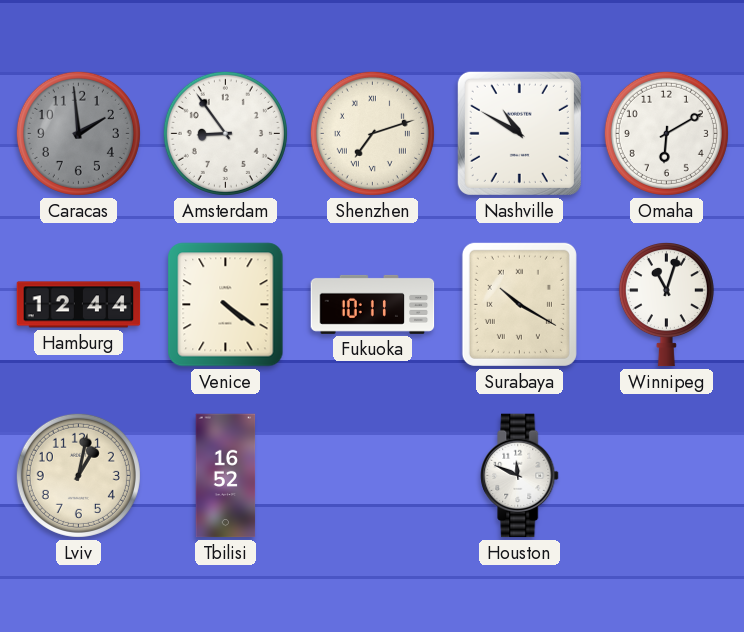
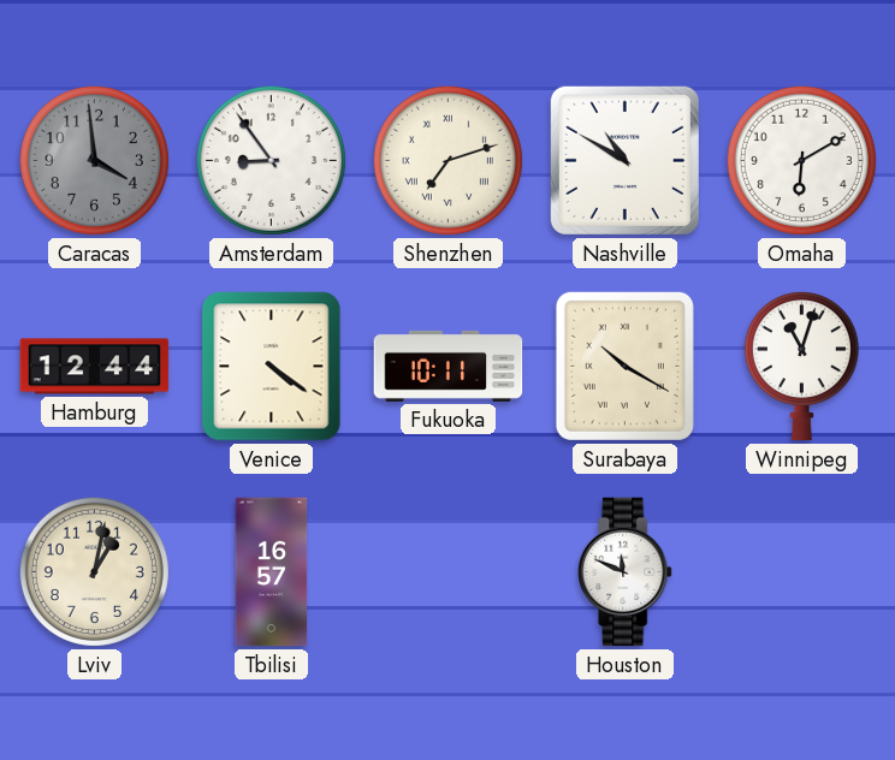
Caracas: 1:59 -> 3:59 (94, 160)
Tbilisi: 16:52 -> 16:57 (272, 572)
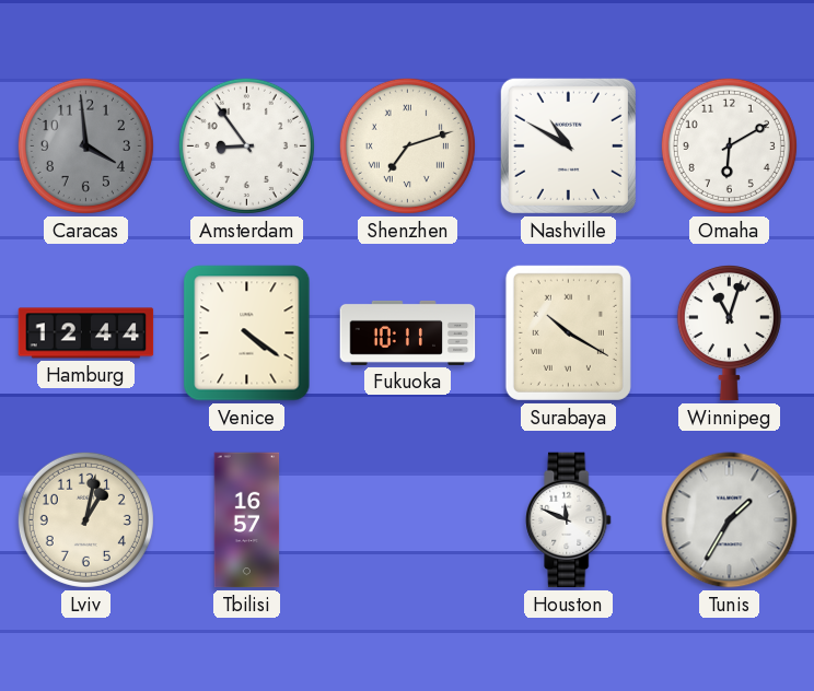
Tunis: none -> 1:35 (730, 520)
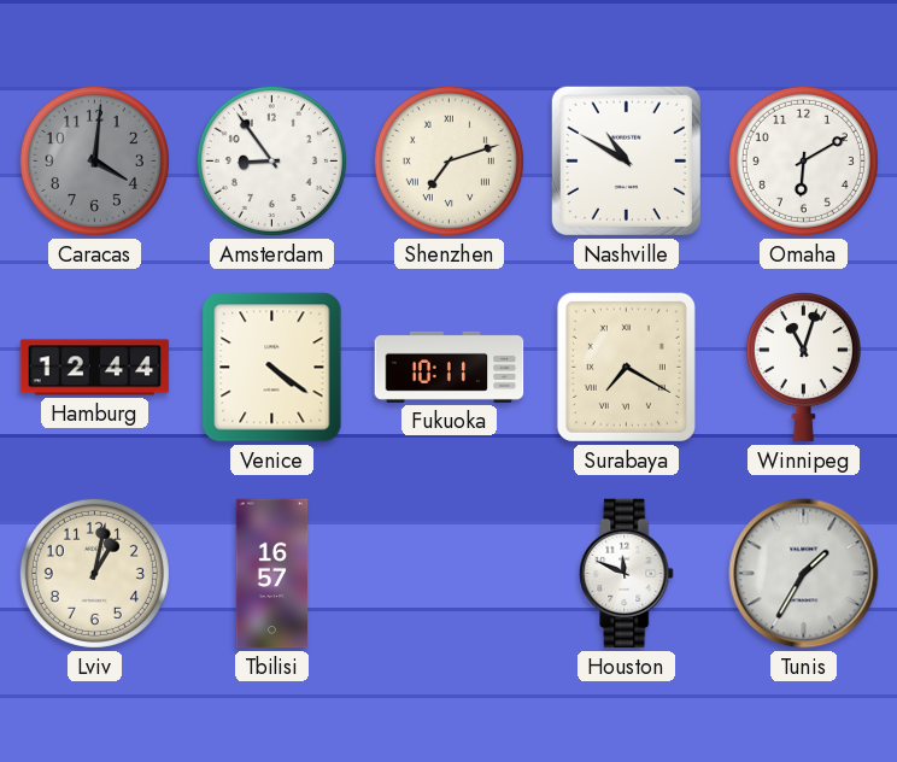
Caracas: 3:59 -> 4:01 (94, 160)
Surabaya: 10:20 -> 7:20 (626, 367)
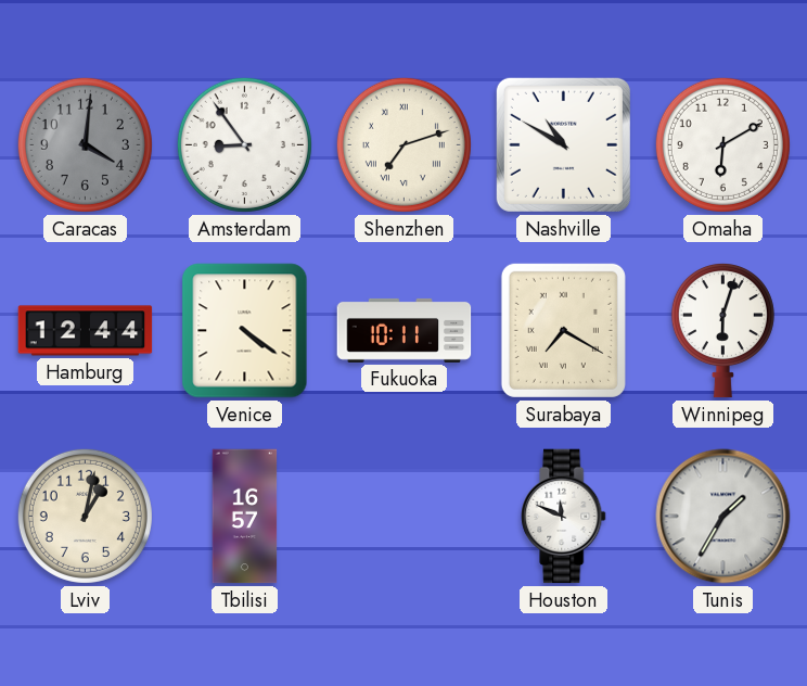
Winnipeg: 11:03 -> 6:03 (722, 331)
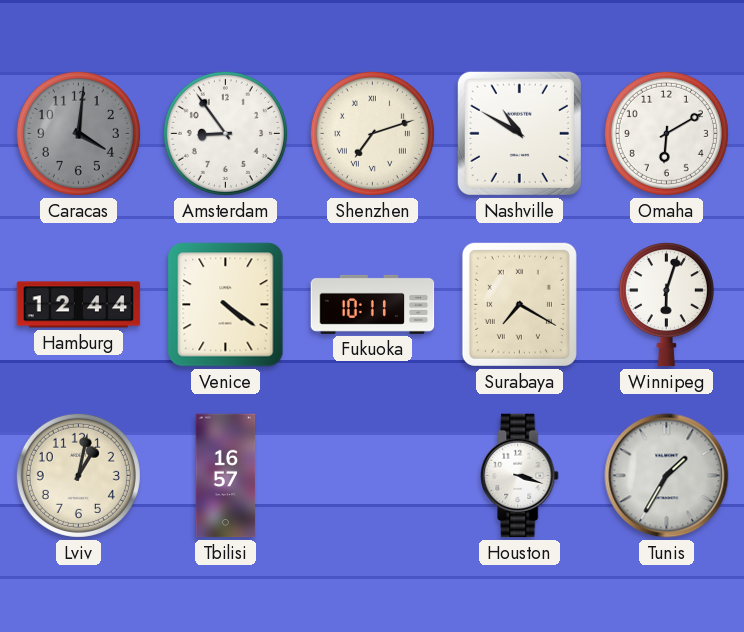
Houston: 11:49 -> 3:18 (520, 476)
